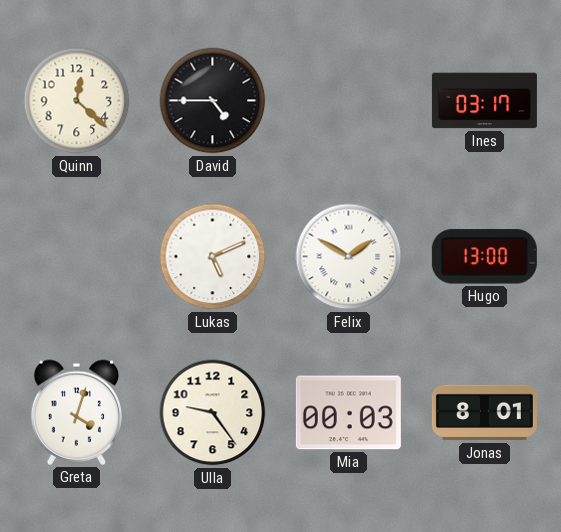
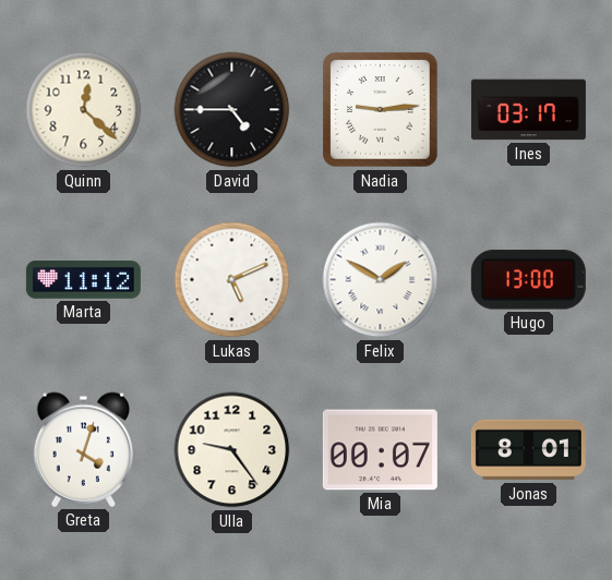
Nadia: none -> 9:14 (381, 110)
Marta: none -> 11:12 (83, 280)
Mia: 00:03 -> 00:07 (380, 450)
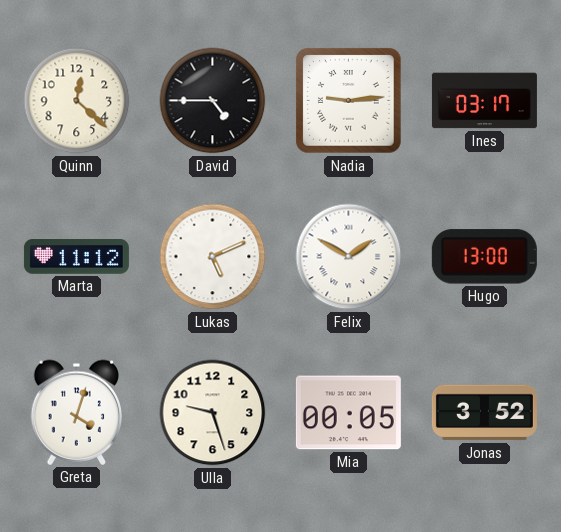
Ulla: 9:24 -> 9:27 (213, 413)
Mia: 00:07 -> 00:05 (348, 413)
Jonas: 8:01 -> 3:52 (484, 413)
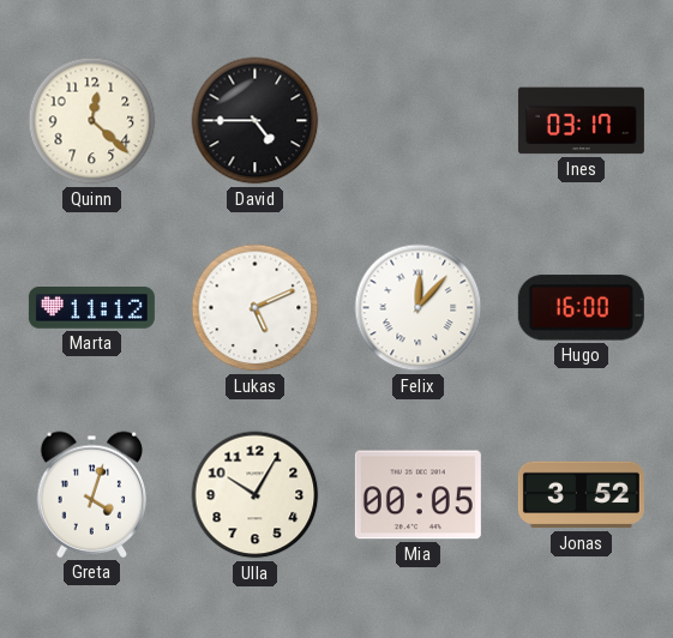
Nadia: 9:14 -> none (349, 101)
Felix: 1:50 -> 12:07 (419, 308)
Hugo: 13:00 -> 16:00 (581, 308)
Ulla: 9:27 -> 10:05 (256, 495)
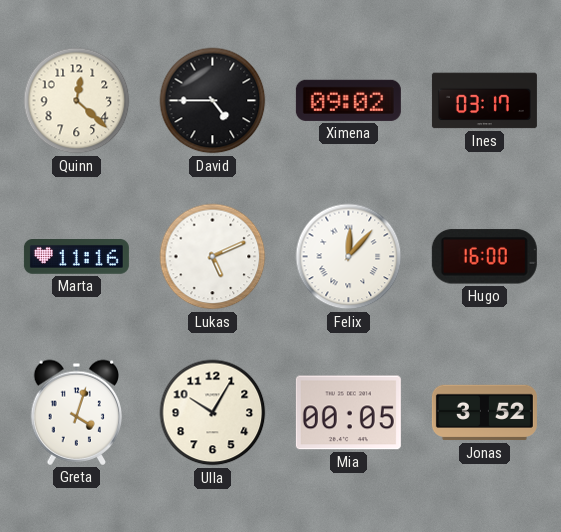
Ximena: none -> 09:02 (348, 100)
Marta: 11:12 -> 11:16 (76, 257)
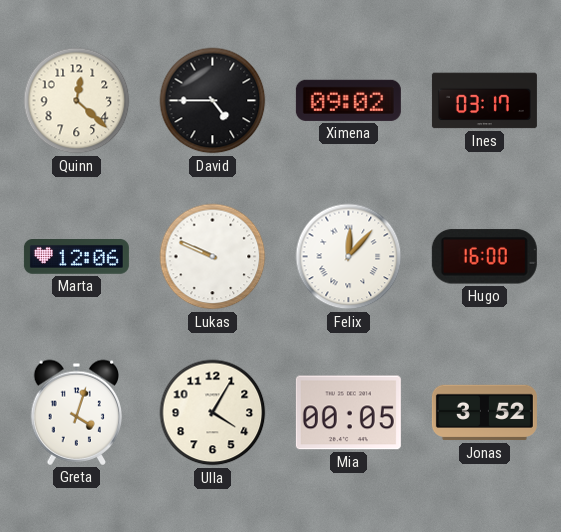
Marta: 11:16 -> 12:06 (76, 257)
Lukas: 5:11 -> 9:49 (213, 257)
Ulla: 10:05 -> 4:05 (213, 413)
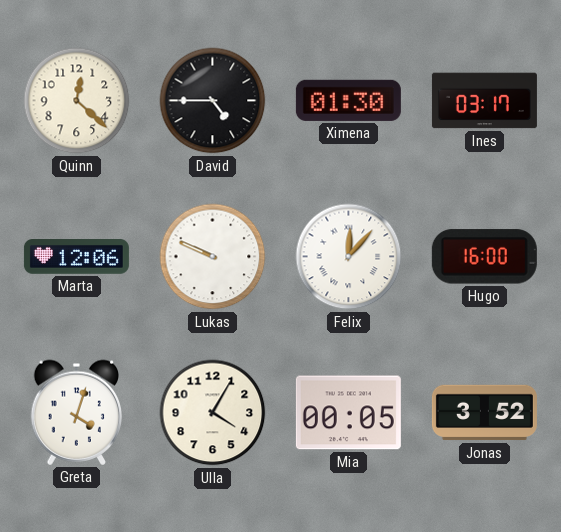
Ximena: 09:02 -> 01:30 (348, 100)
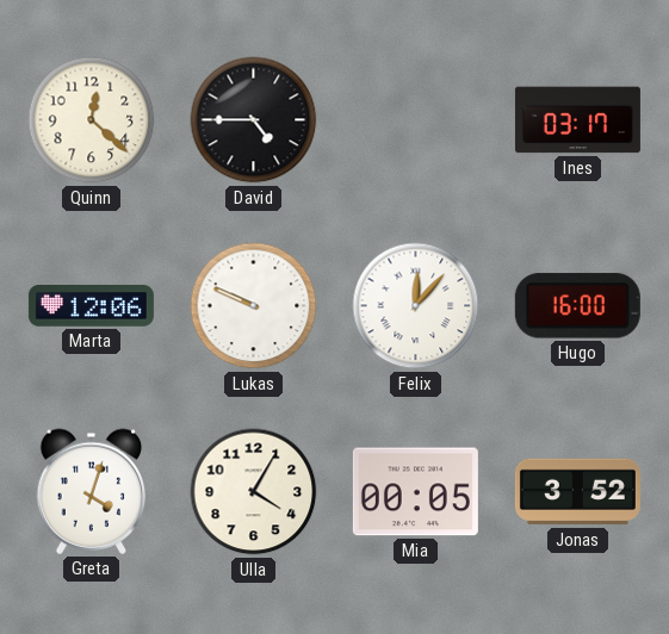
Ximena: 01:30 -> none (348, 100)
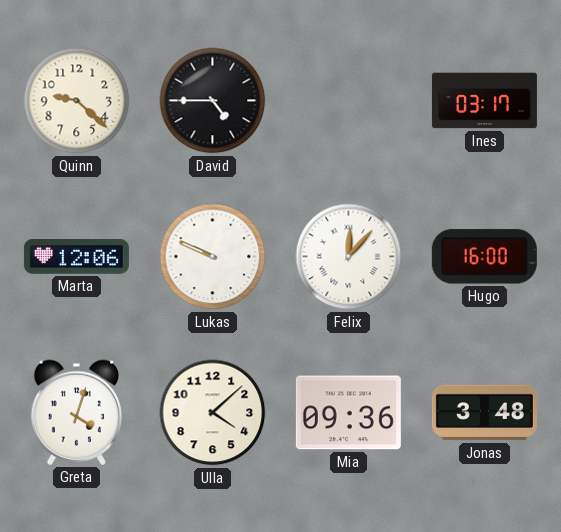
Quinn: 12:22 -> 9:22 (77, 101)
Ulla: 4:05 -> 4:08 (213, 413)
Mia: 00:05 -> 09:36 (348, 413)
Jonas: 3:52 -> 3:48 (484, 413)
